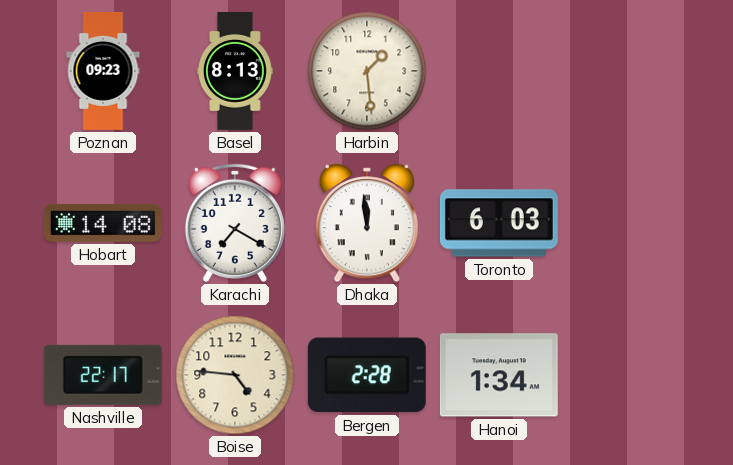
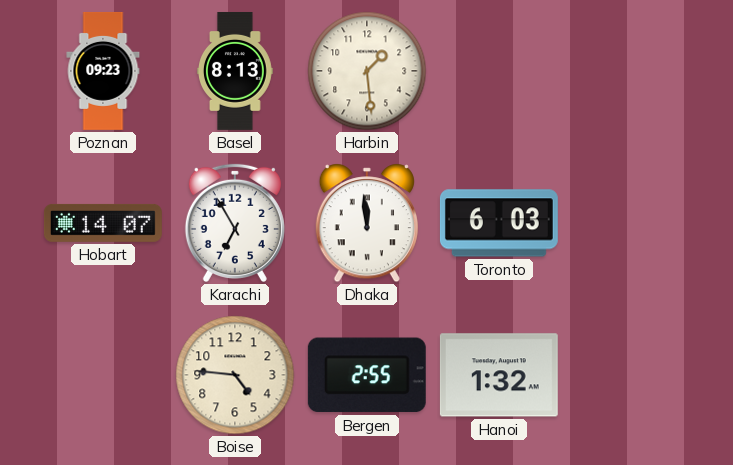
Hobart: 14:08 -> 14:07 (103, 223)
Karachi: 7:20 -> 6:55 (235, 223)
Nashville: 22:17 -> none (103, 375)
Bergen: 2:28 -> 2:55 (367, 375)
Hanoi: 1:34 -> 1:32 (499, 375)
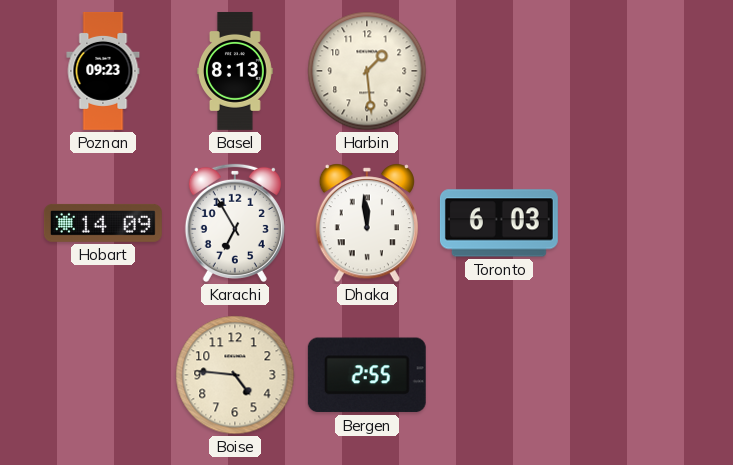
Hobart: 14:07 -> 14:09 (103, 223)
Hanoi: 1:32 -> none (499, 375)
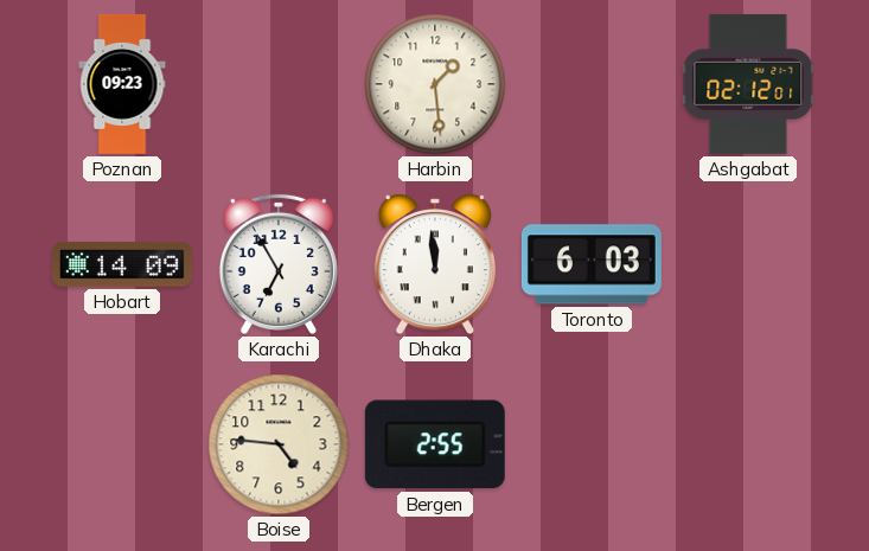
Basel: 8:13 -> none (236, 71)
Ashgabat: none -> 02:12 (748, 84)
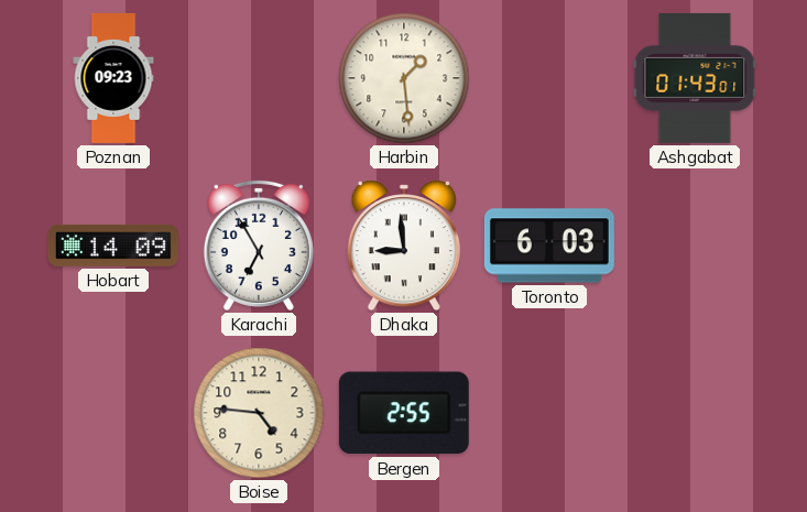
Ashgabat: 02:12 -> 01:43 (695, 78)
Dhaka: 11:59 -> 8:59 (404, 246)
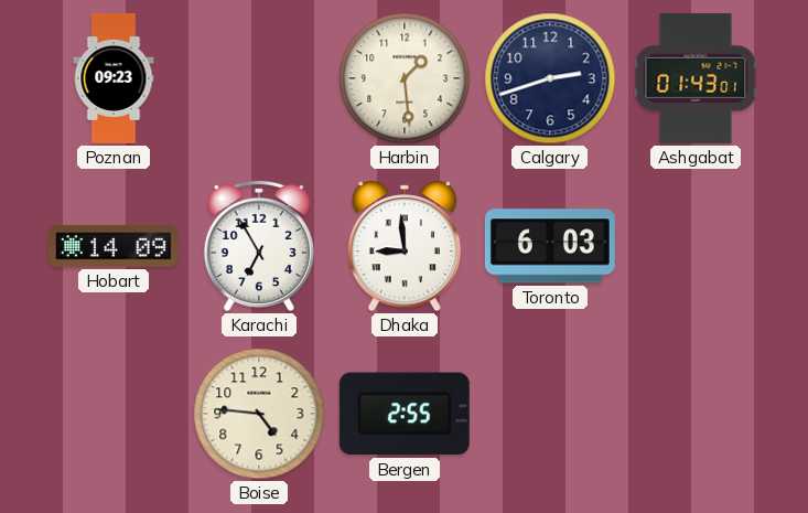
Calgary: none -> 2:42 (550, 78)
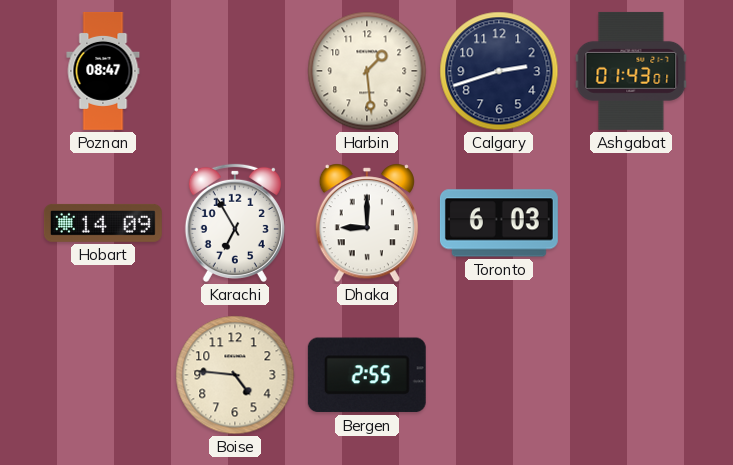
Poznan: 09:23 -> 08:47 (103, 71)
Dhaka: 8:59 -> 9:00 (367, 223)
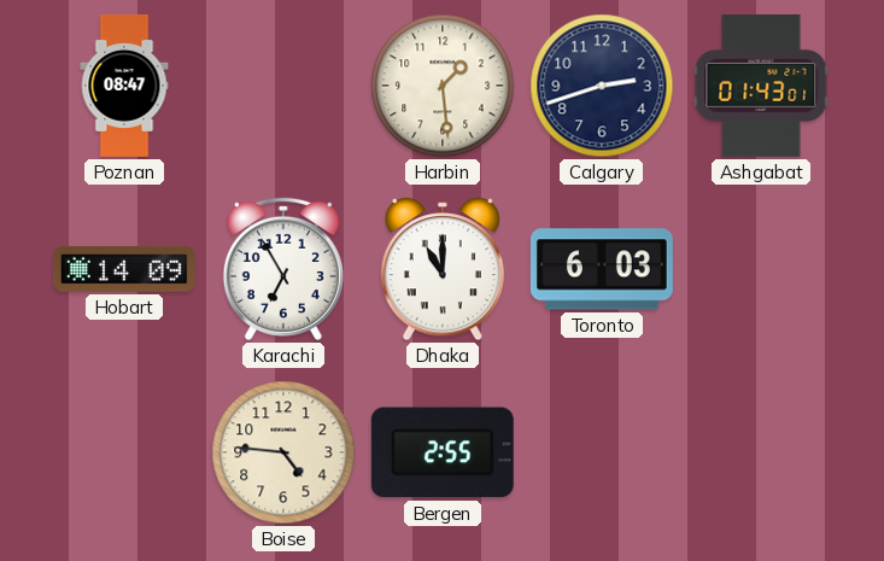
Dhaka: 9:00 -> 11:00 (443, 269)
